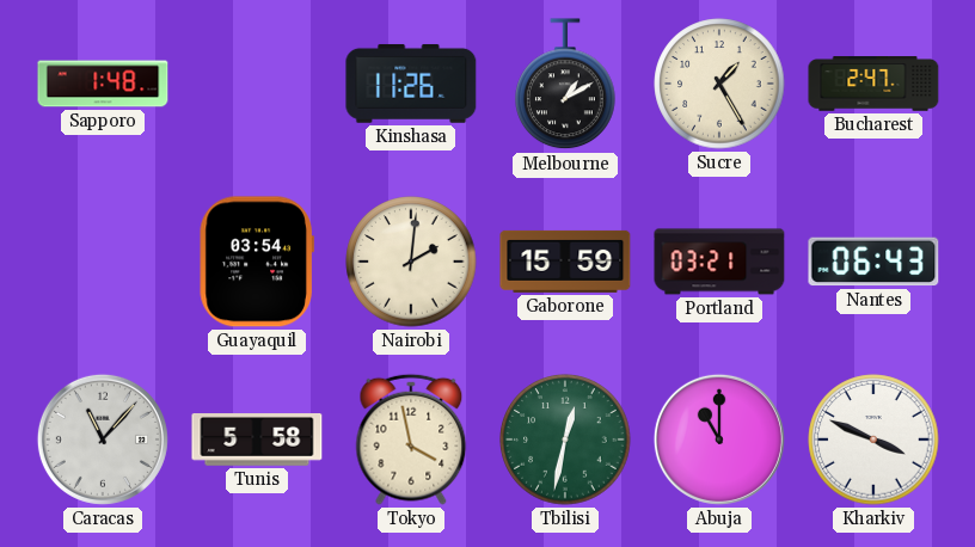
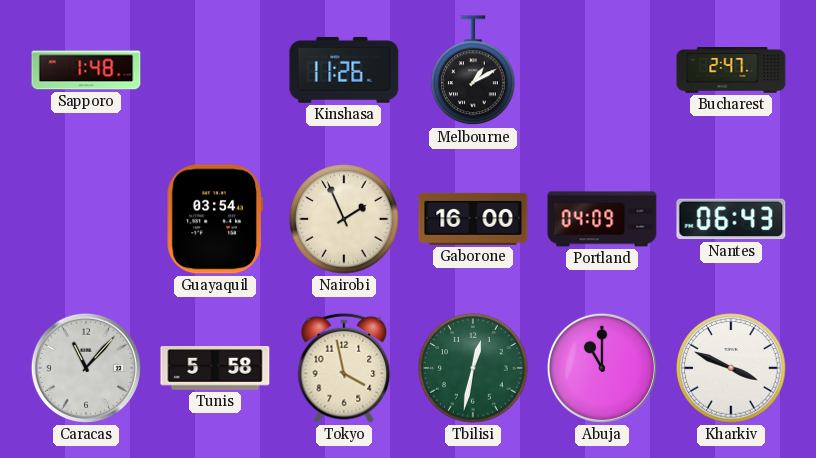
Sucre: 1:25 -> none (719, 84)
Nairobi: 2:01 -> 1:56 (344, 219)
Gaborone: 15:59 -> 16:00 (473, 219)
Portland: 03:21 -> 04:09 (602, 219)
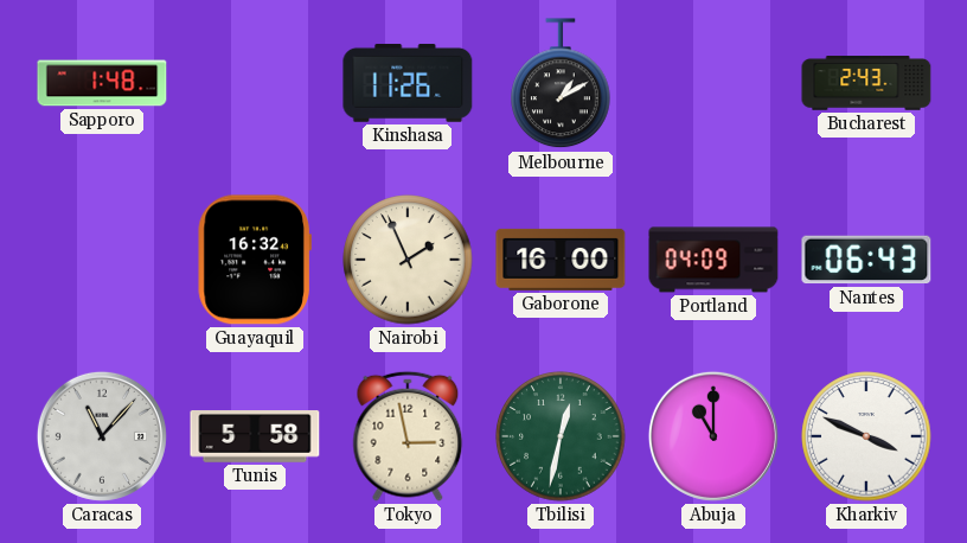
Bucharest: 2:47 -> 2:43 (866, 83)
Guayaquil: 03:54 -> 16:32 (255, 260)
Tokyo: 3:58 -> 2:58 (408, 436)
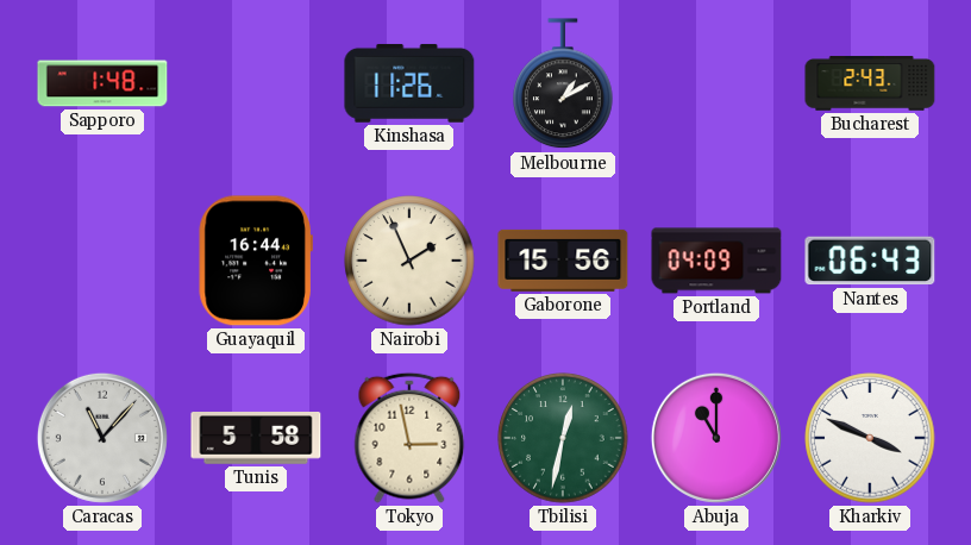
Guayaquil: 16:32 -> 16:44 (256, 261)
Gaborone: 16:00 -> 15:56 (563, 261)
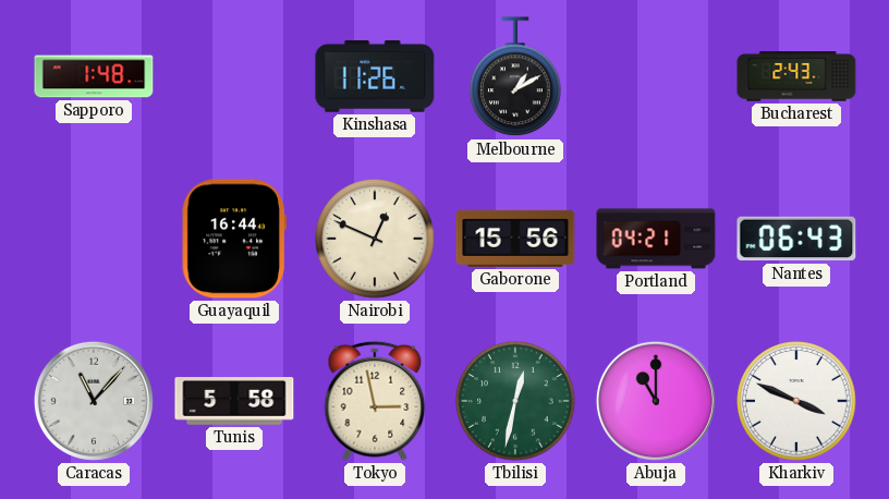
Nairobi: 1:56 -> 12:49 (375, 239)
Portland: 04:09 -> 04:21 (656, 239)
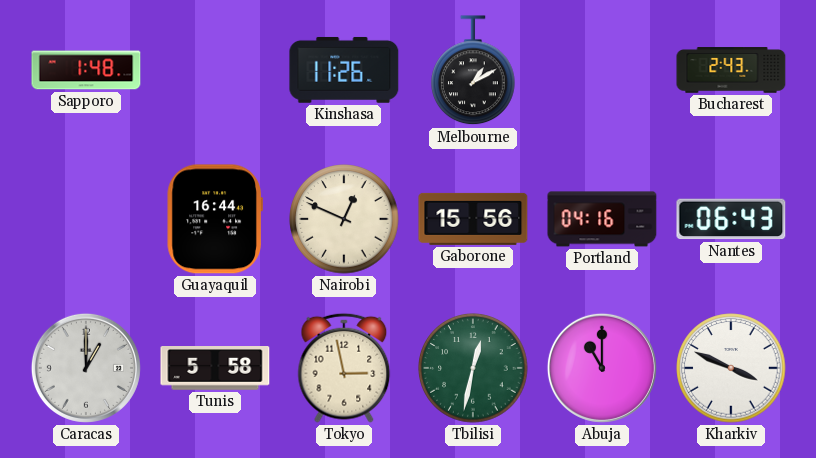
Portland: 04:21 -> 04:16 (602, 219)
Caracas: 11:07 -> 1:00 (86, 368)
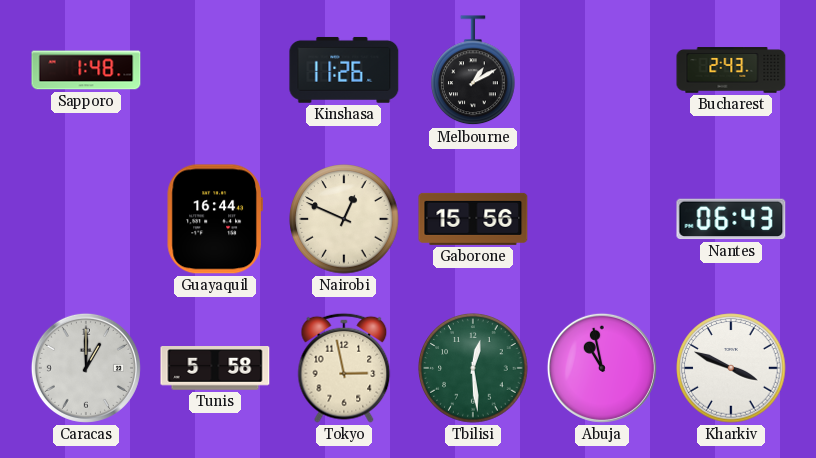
Portland: 04:16 -> none (602, 219)
Tbilisi: 12:32 -> 12:29 (473, 368)
Abuja: 11:00 -> 10:58 (602, 368)
